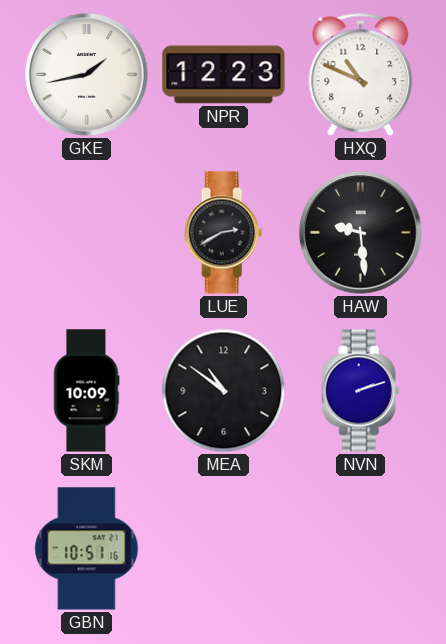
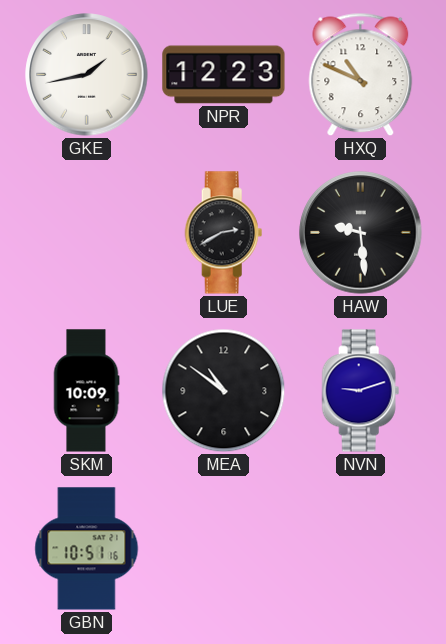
NVN: 2:12 -> 9:12 (361, 391)
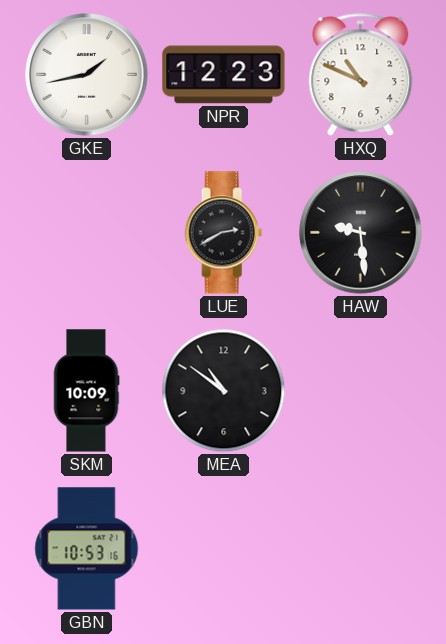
NVN: 9:12 -> none (361, 391)
GBN: 10:51 -> 10:53 (87, 549)
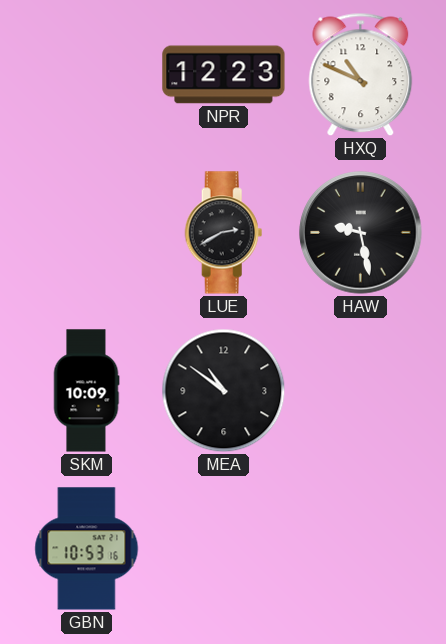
GKE: 1:43 -> none (87, 75)
HAW: 9:29 -> 9:28 (361, 233)
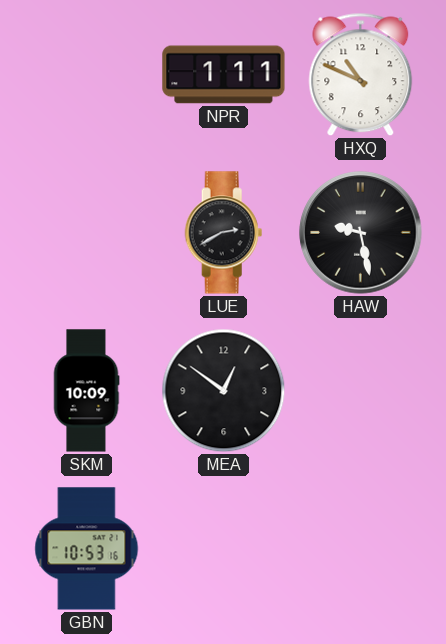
NPR: 12:23 -> 1:11 (224, 75)
MEA: 10:51 -> 12:51 (224, 391)
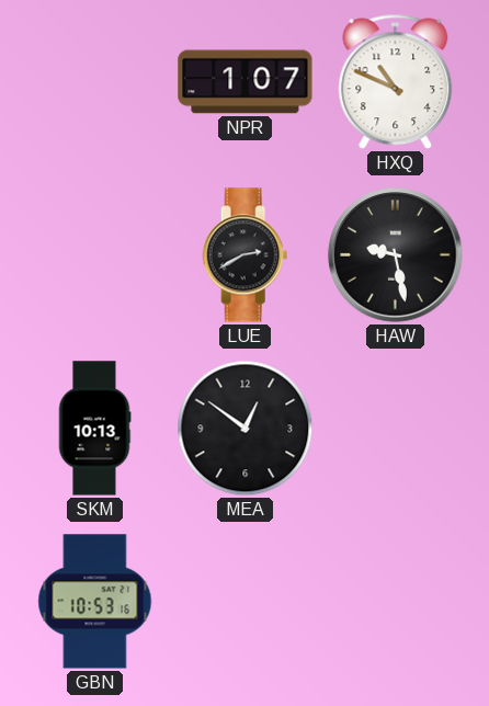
NPR: 1:11 -> 1:07 (246, 82)
SKM: 10:09 -> 10:13 (94, 429)
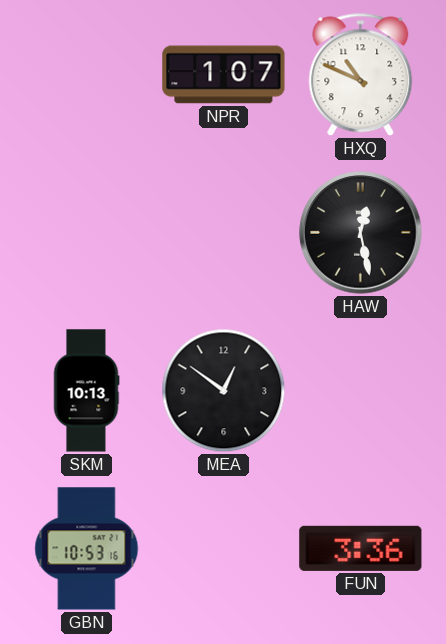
LUE: 2:40 -> none (246, 255)
HAW: 9:28 -> 12:28 (361, 233)
FUN: none -> 3:36 (361, 548)
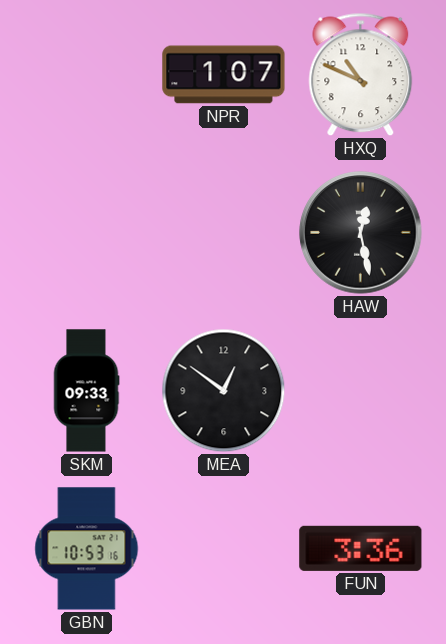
SKM: 10:13 -> 09:33 (86, 391)
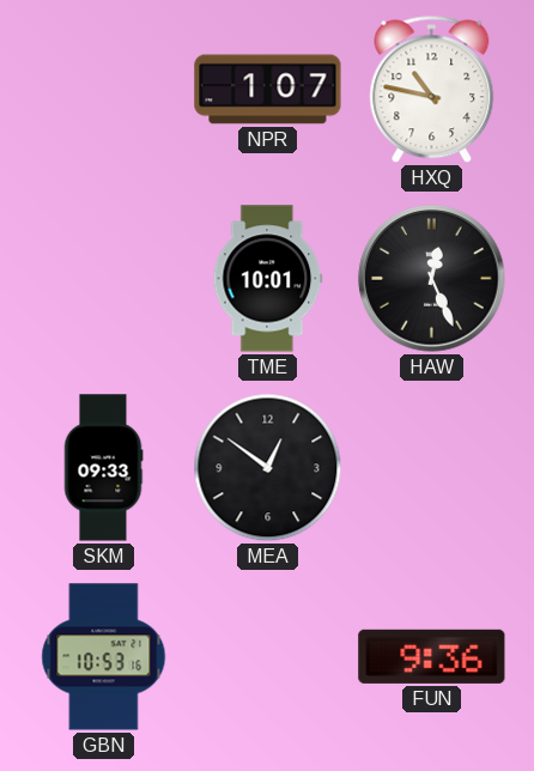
HXQ: 10:49 -> 10:47 (432, 90)
TME: none -> 10:01 (268, 279)
HAW: 12:28 -> 12:26 (432, 279)
FUN: 3:36 -> 9:36 (432, 656)
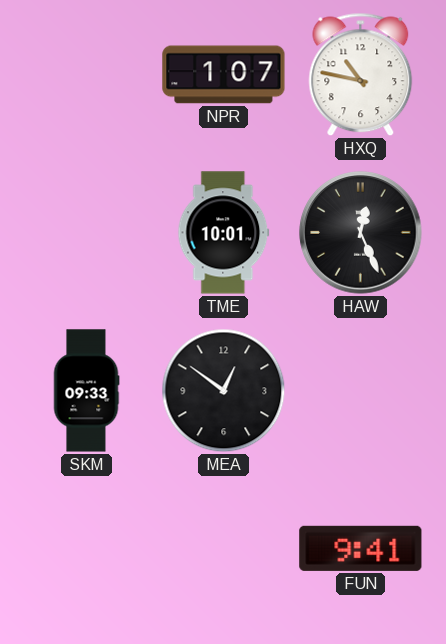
GBN: 10:53 -> none (104, 657)
FUN: 9:36 -> 9:41 (361, 548)
